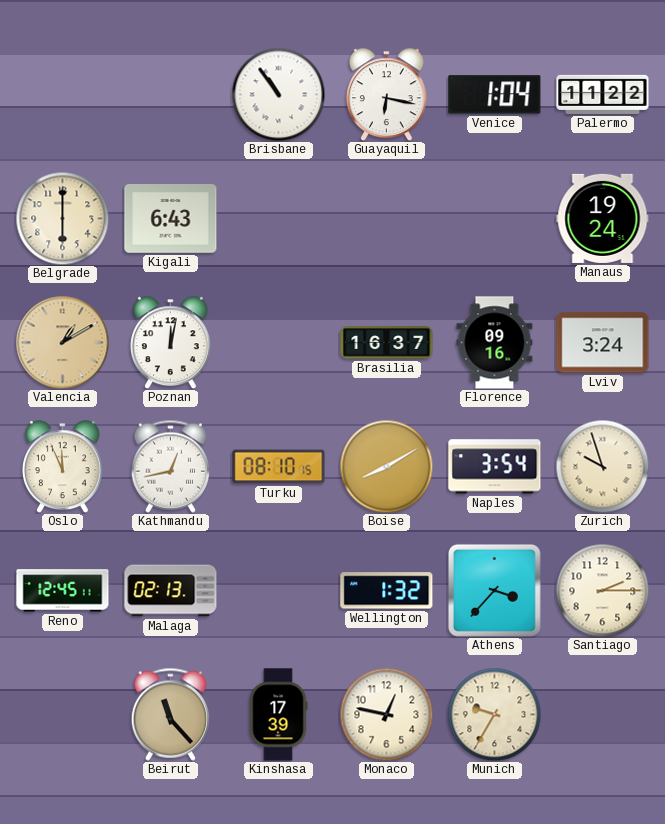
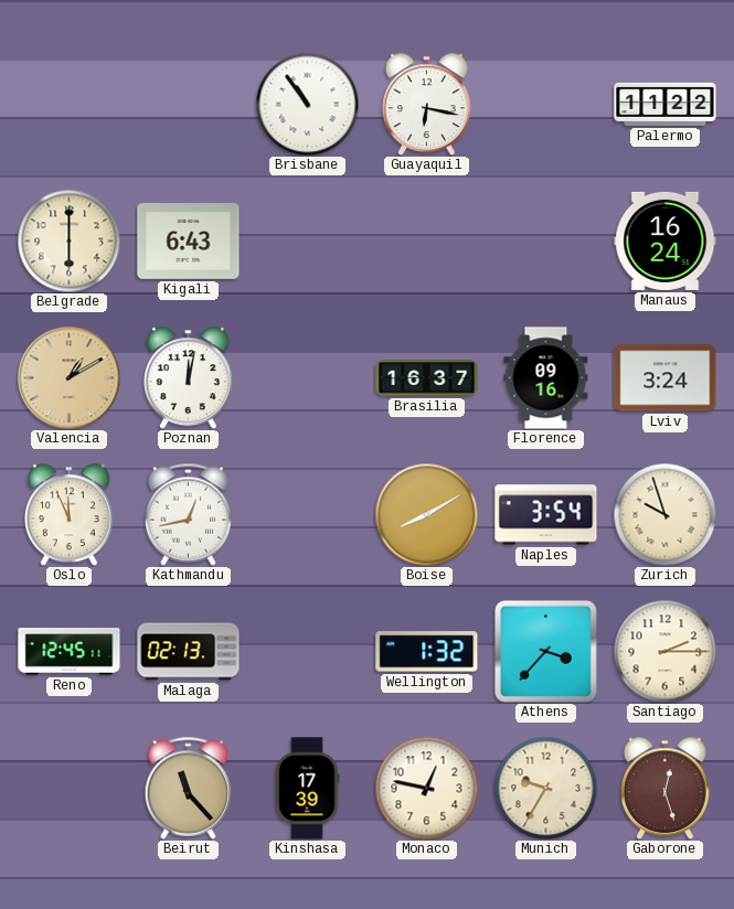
Venice: 1:04 -> none (495, 95)
Manaus: 19:24 -> 16:24 (666, 240)
Turku: 08:10 -> none (279, 467)
Gaborone: none -> 12:27 (666, 788)
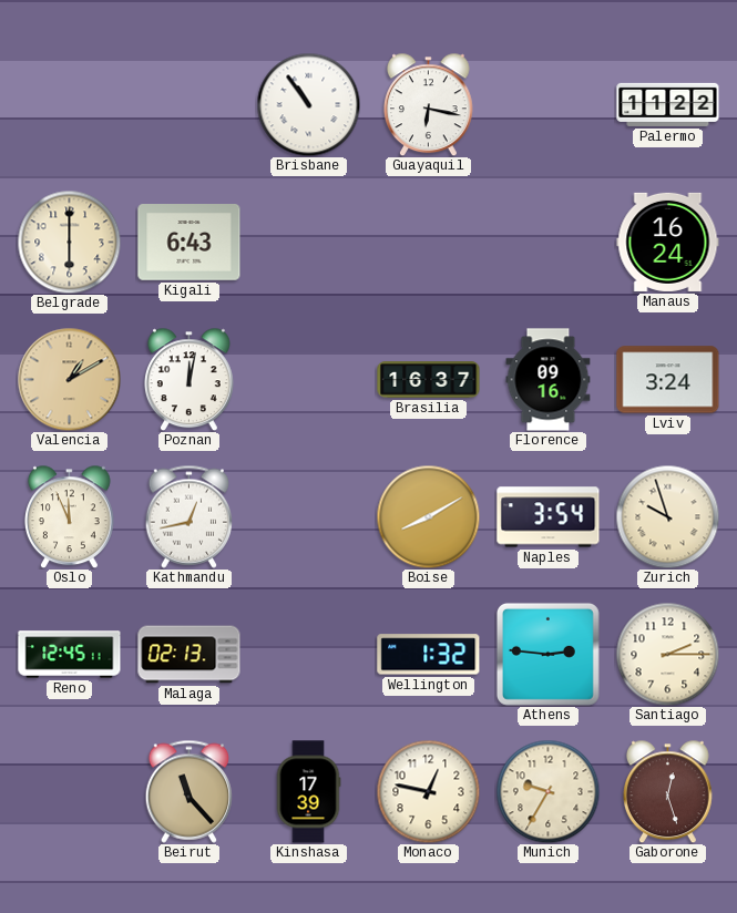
Athens: 3:37 -> 2:46 (547, 654)
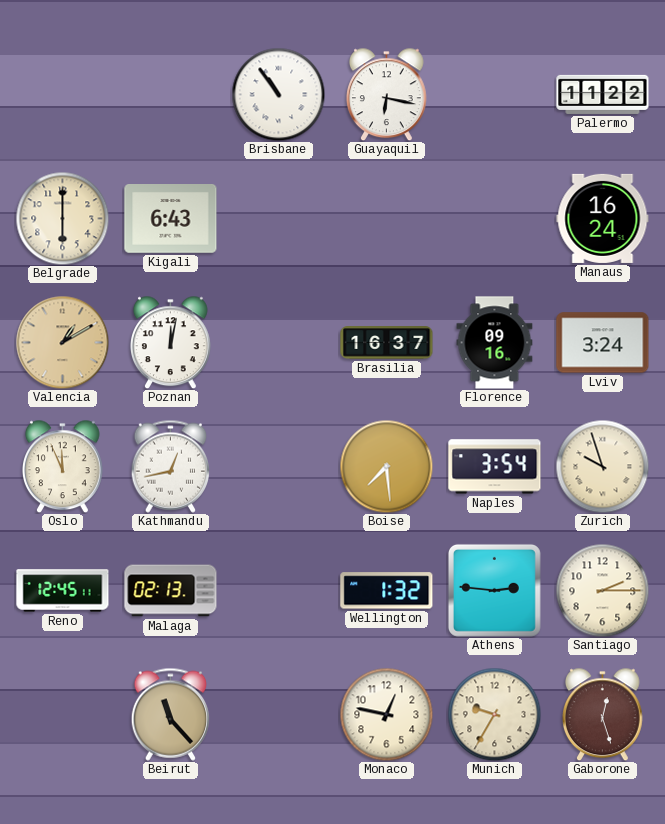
Boise: 8:10 -> 7:29 (386, 466)
Kinshasa: 17:39 -> none (308, 792)
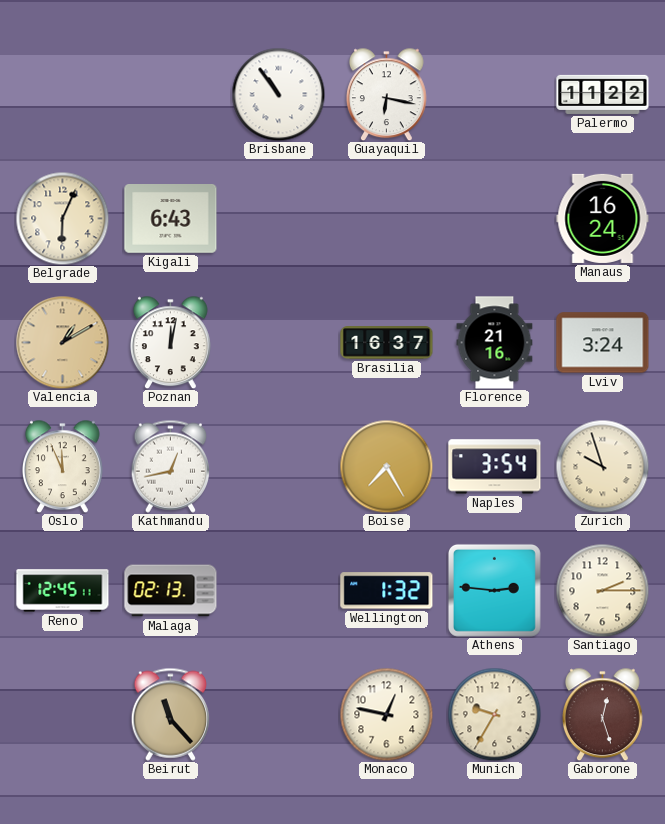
Belgrade: 6:00 -> 6:04 (62, 218)
Florence: 09:16 -> 21:16 (495, 343)
Boise: 7:29 -> 7:25 (386, 466)
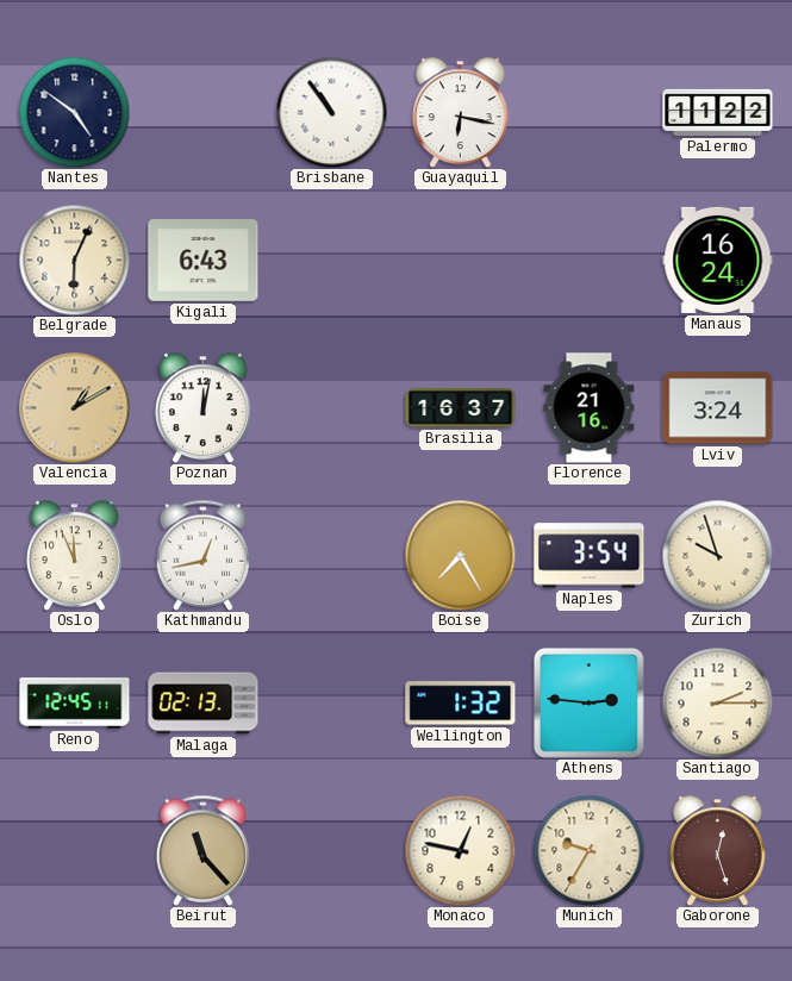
Nantes: none -> 4:51 (74, 112)
